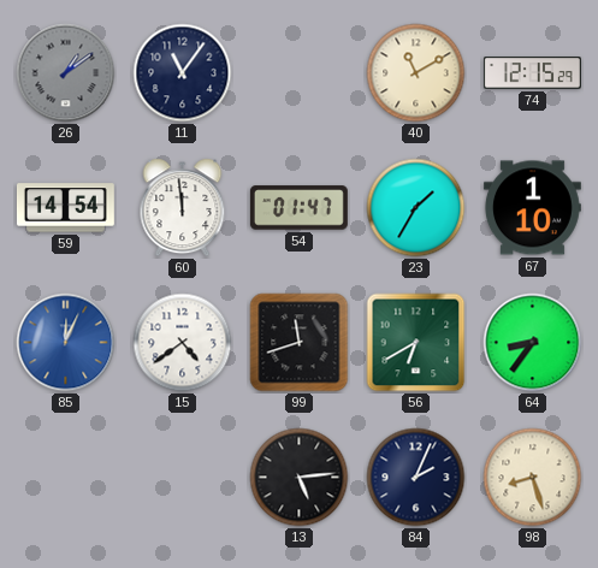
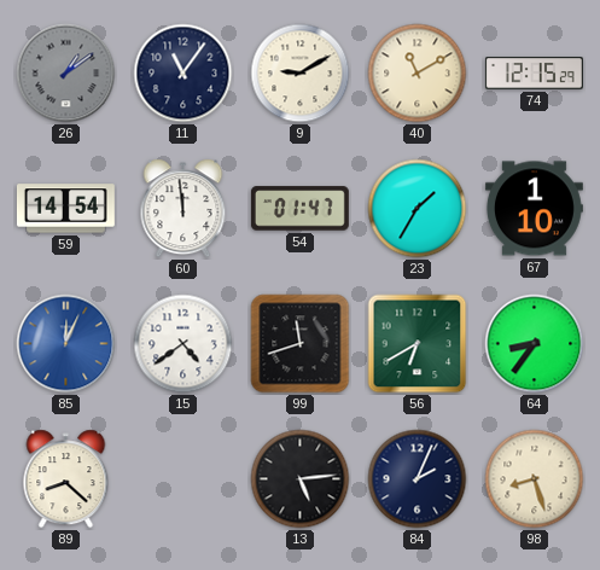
9: none -> 9:10 (301, 74)
89: none -> 8:22 (66, 479)
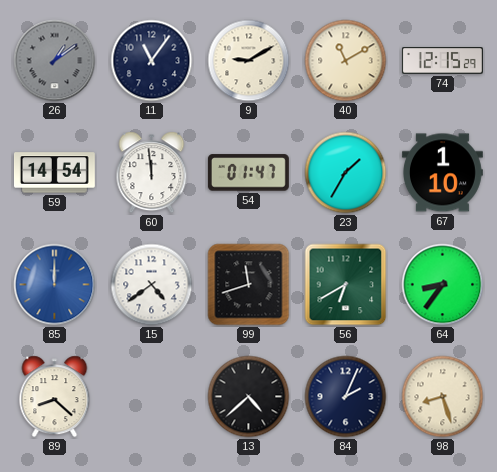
85: 12:04 -> 12:00 (55, 285)
13: 5:14 -> 4:38 (249, 397)
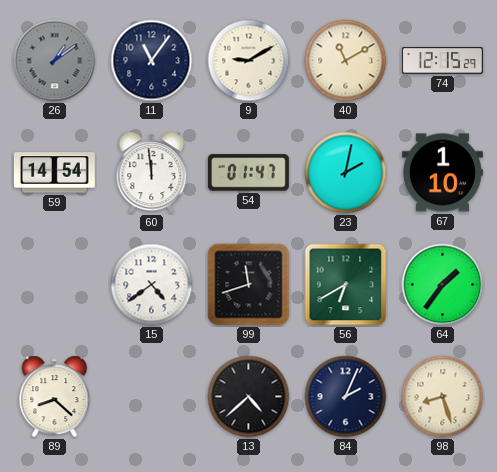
23: 1:35 -> 2:02 (346, 173)
85: 12:00 -> none (55, 285)
64: 8:36 -> 1:36 (443, 285)
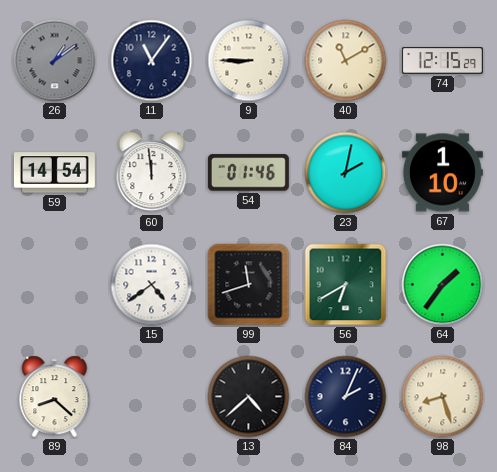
9: 9:10 -> 8:45 (249, 61)
54: 01:47 -> 01:46 (248, 173)
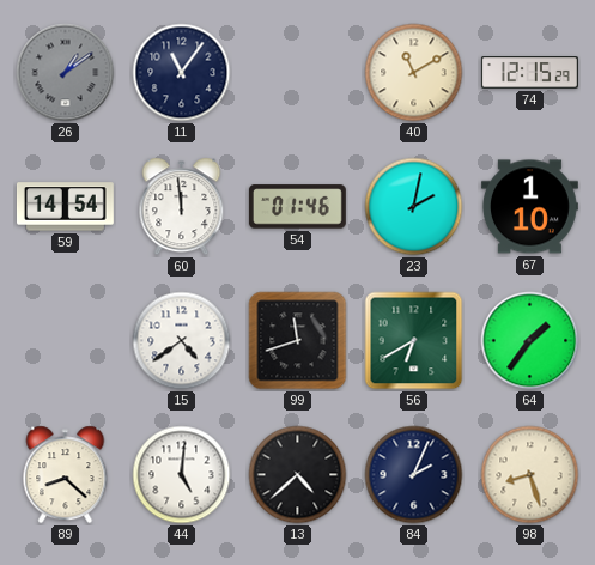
9: 8:45 -> none (249, 61)
44: none -> 5:01 (182, 475)
